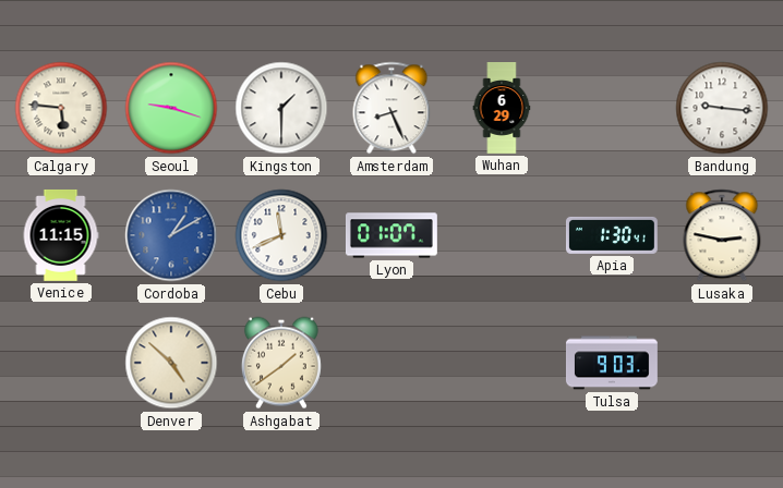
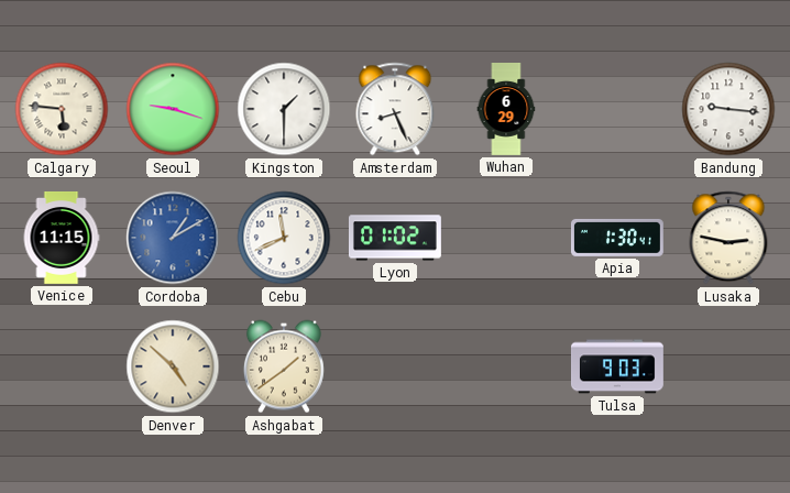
Lyon: 01:07 -> 01:02 (395, 238)
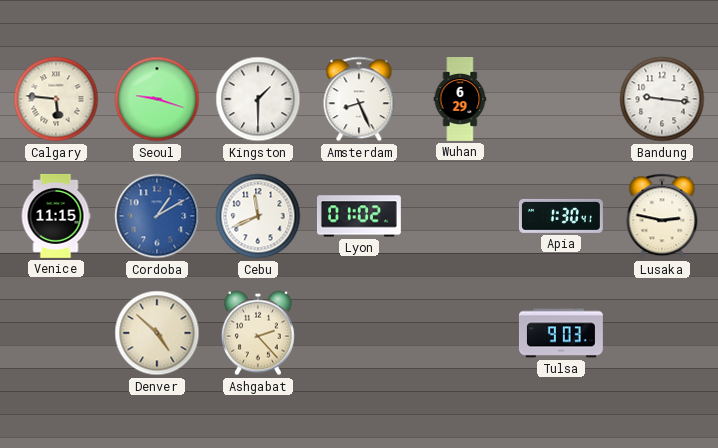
Ashgabat: 1:39 -> 2:23 (258, 333)
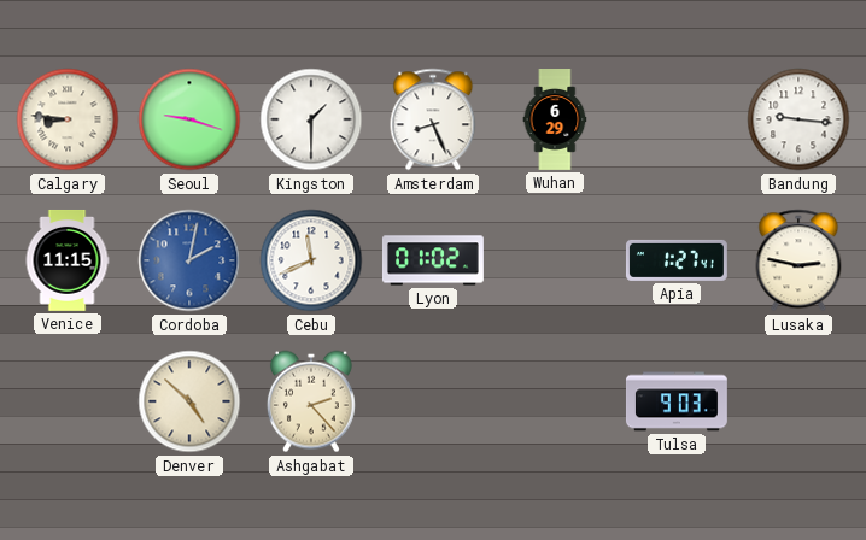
Calgary: 5:46 -> 8:46 (68, 119)
Cordoba: 1:10 -> 2:02 (189, 260)
Apia: 1:30 -> 1:27 (677, 260)
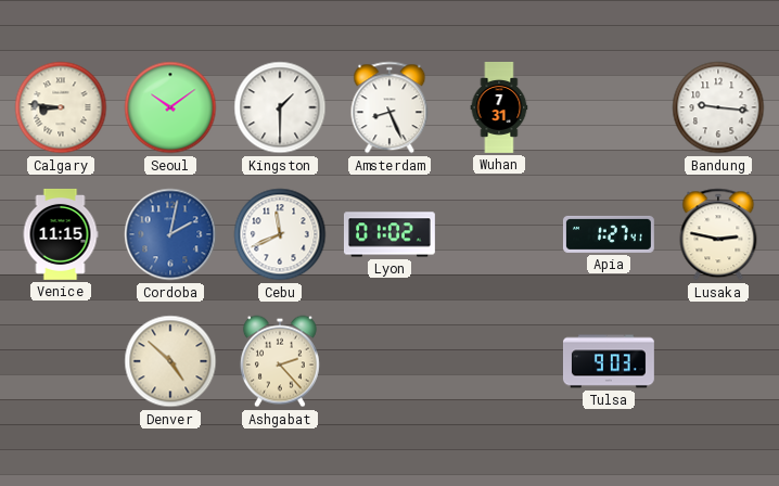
Seoul: 9:18 -> 10:09 (170, 107)
Wuhan: 6:29 -> 7:31 (499, 108)
